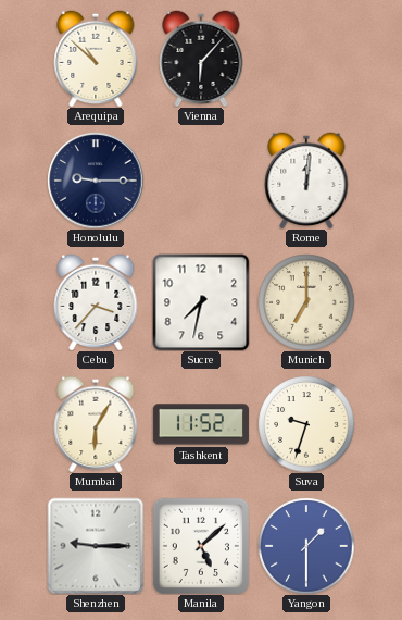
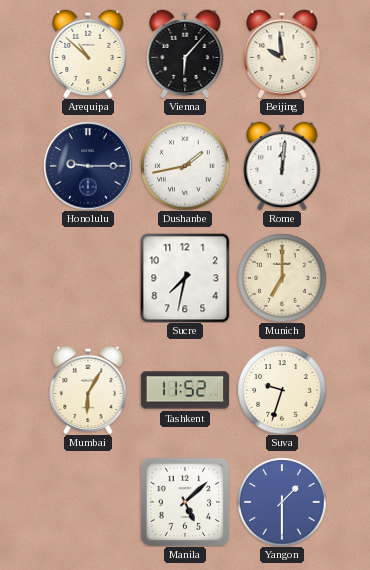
Beijing: none -> 9:59 (282, 54)
Dushanbe: none -> 1:43 (185, 166)
Cebu: 3:37 -> none (96, 302)
Shenzhen: 9:15 -> none (96, 546)
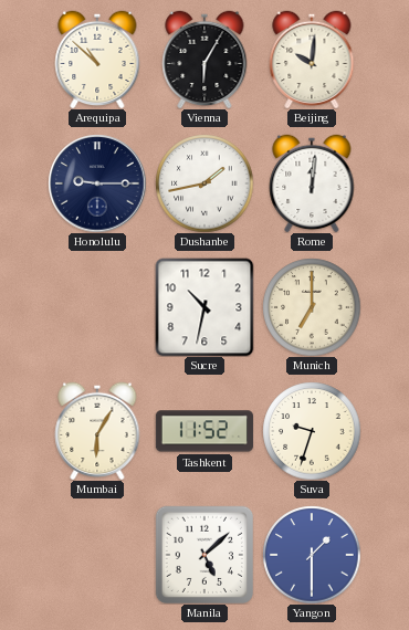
Vienna: 6:07 -> 6:05 (204, 60)
Beijing: 9:59 -> 10:01 (312, 60)
Sucre: 7:32 -> 10:32 (204, 307)
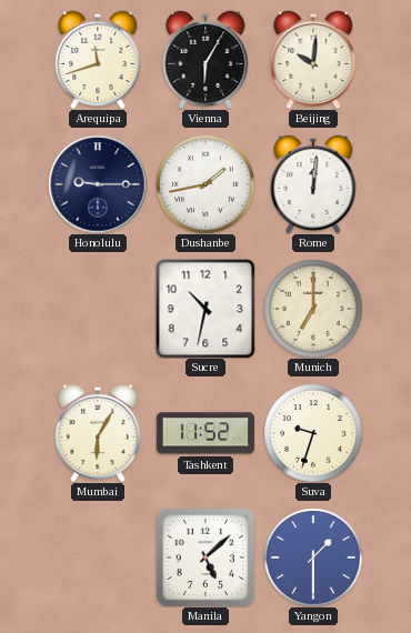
Arequipa: 10:52 -> 11:42 (98, 60)
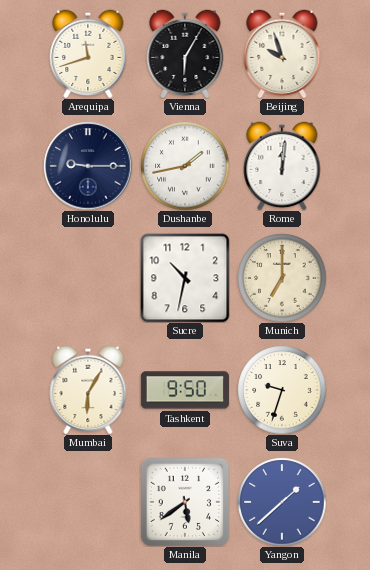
Beijing: 10:01 -> 9:57 (282, 54)
Tashkent: 11:52 -> 9:50 (185, 390)
Manila: 5:08 -> 5:39 (184, 501)
Yangon: 1:30 -> 1:38 (282, 502)
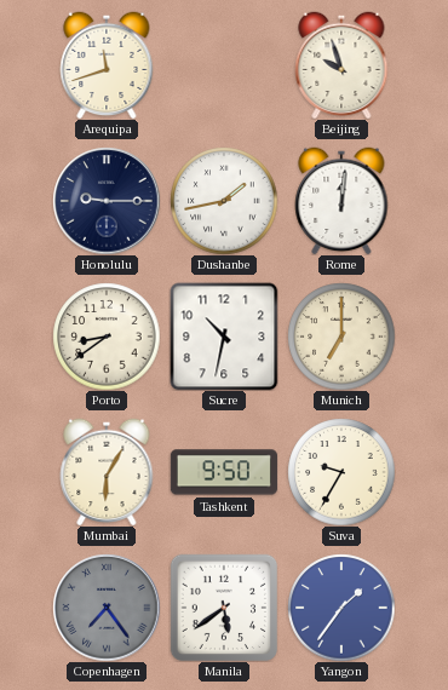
Vienna: 6:05 -> none (185, 54)
Porto: none -> 8:39 (107, 337)
Suva: 9:33 -> 9:35 (341, 472)
Copenhagen: none -> 7:24 (107, 608)
Yangon: 1:38 -> 1:36 (341, 608)
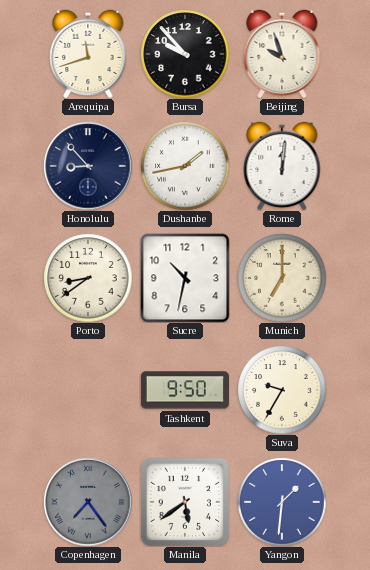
Bursa: none -> 9:53 (185, 54)
Honolulu: 9:15 -> 8:53 (88, 166)
Mumbai: 6:05 -> none (107, 472)
Yangon: 1:36 -> 1:31 (282, 502)
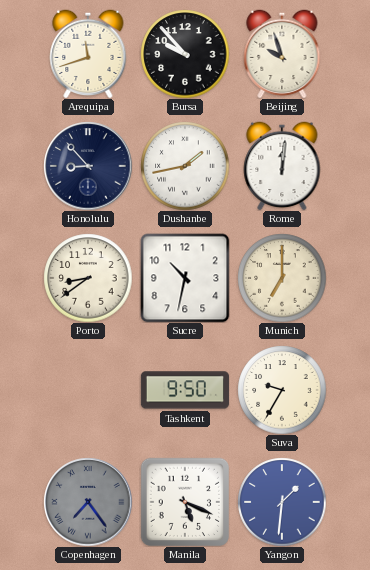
Manila: 5:39 -> 5:19 (184, 501)
